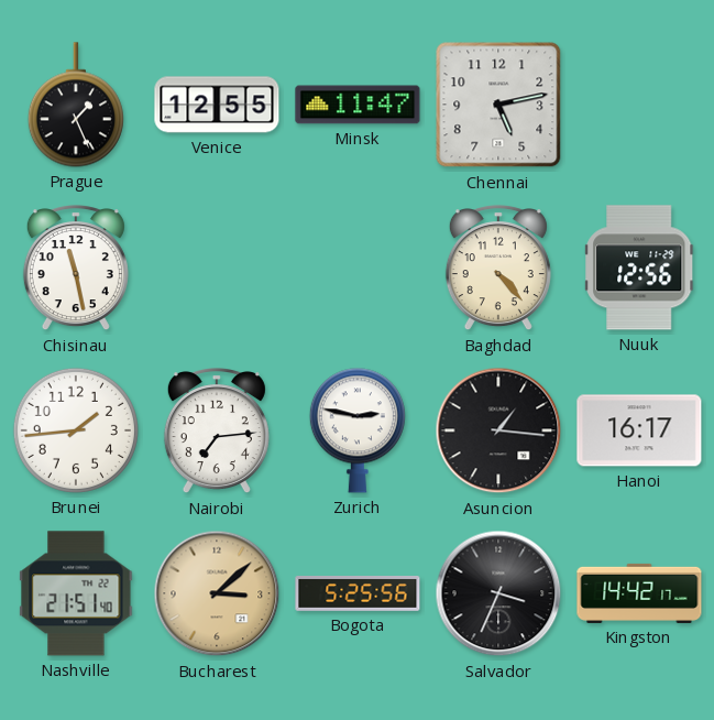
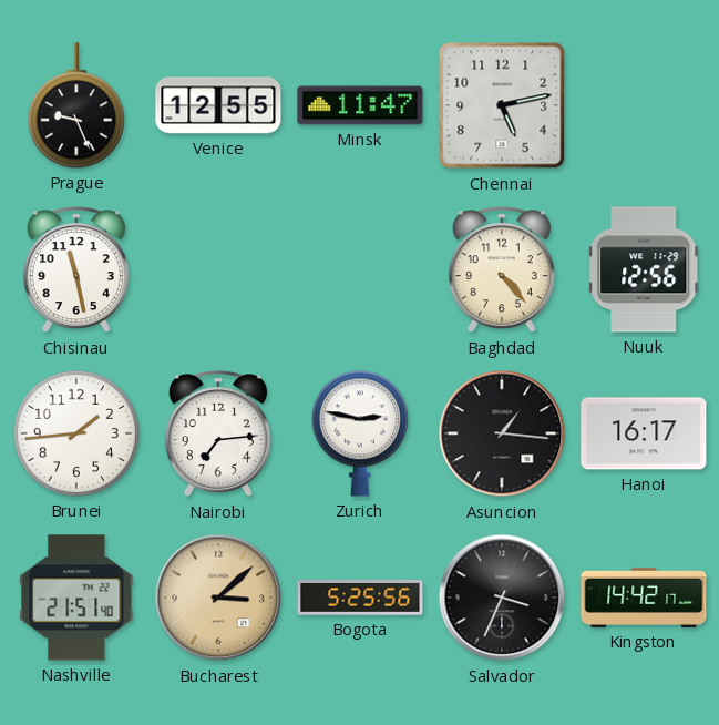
Prague: 1:26 -> 9:26 (76, 105)
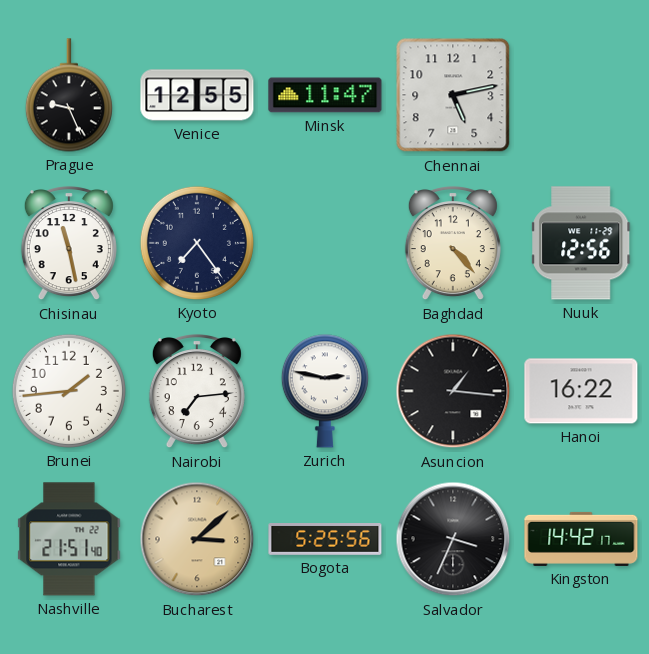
Kyoto: none -> 7:24 (197, 243)
Hanoi: 16:17 -> 16:22 (581, 391)
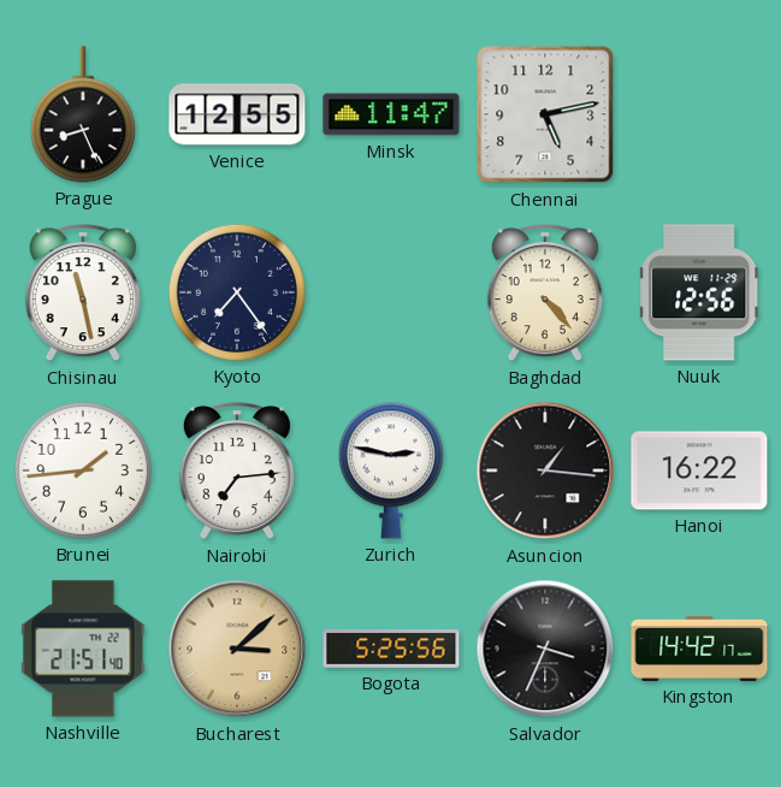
Prague: 9:26 -> 8:26 (83, 114)
